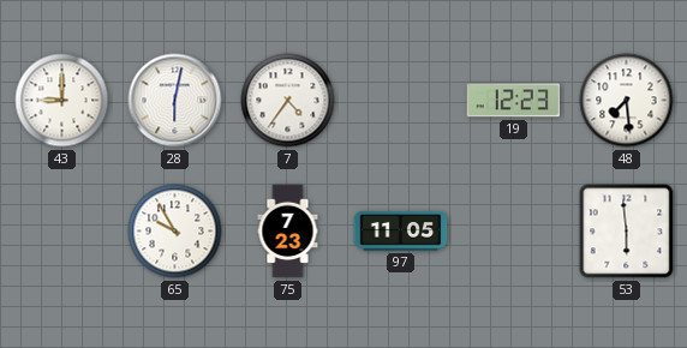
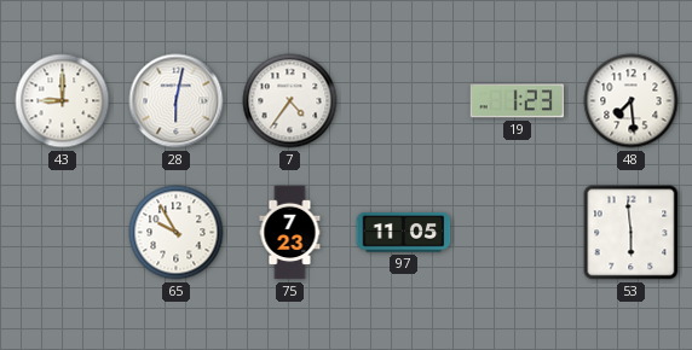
19: 12:23 -> 1:23 (518, 101)
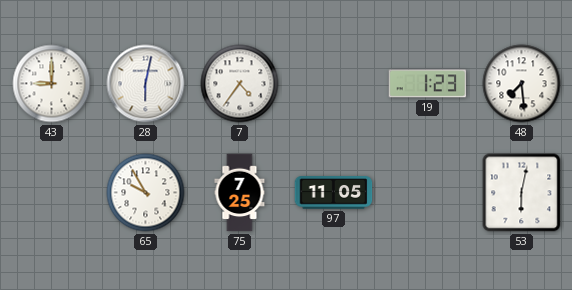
75: 7:23 -> 7:25 (240, 193)
53: 5:59 -> 6:02 (522, 193)
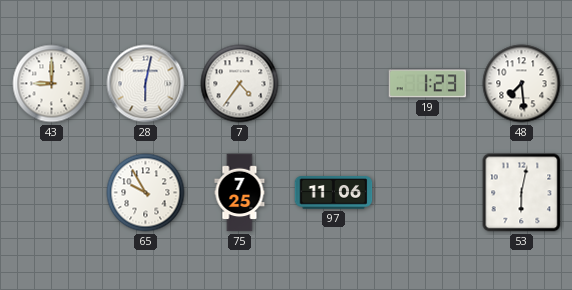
97: 11:05 -> 11:06 (334, 193)
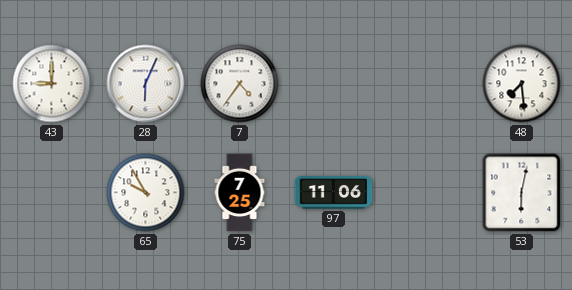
28: 6:02 -> 6:04 (146, 84)
19: 1:23 -> none (428, 84)
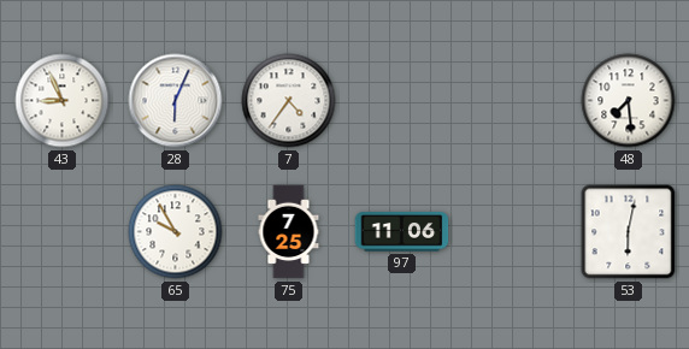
43: 9:00 -> 8:56 (63, 101)
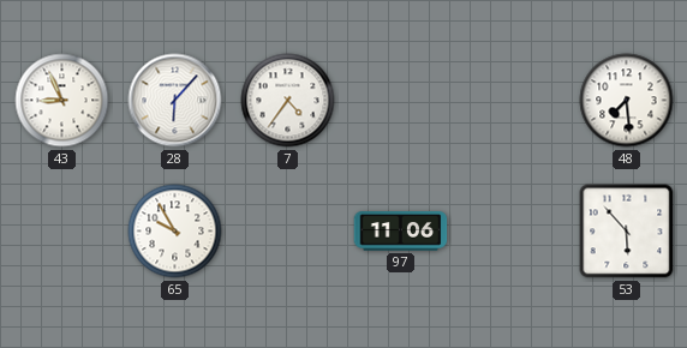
28: 6:04 -> 6:07 (175, 101)
75: 7:25 -> none (289, 232)
53: 6:02 -> 5:53 (627, 232)
